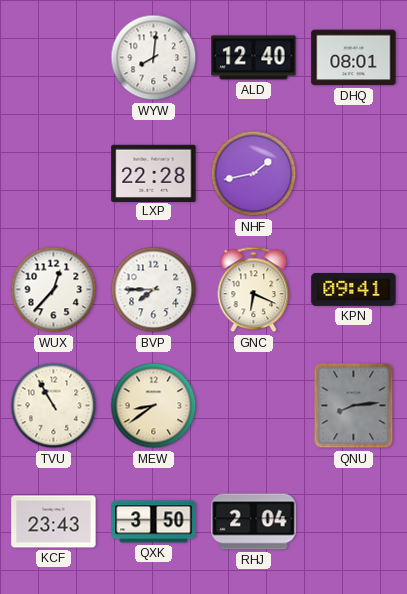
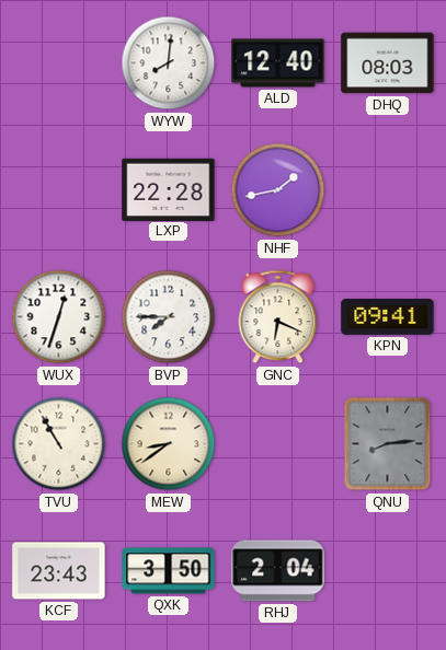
DHQ: 08:01 -> 08:03 (388, 63)
WUX: 12:37 -> 12:33 (59, 317)
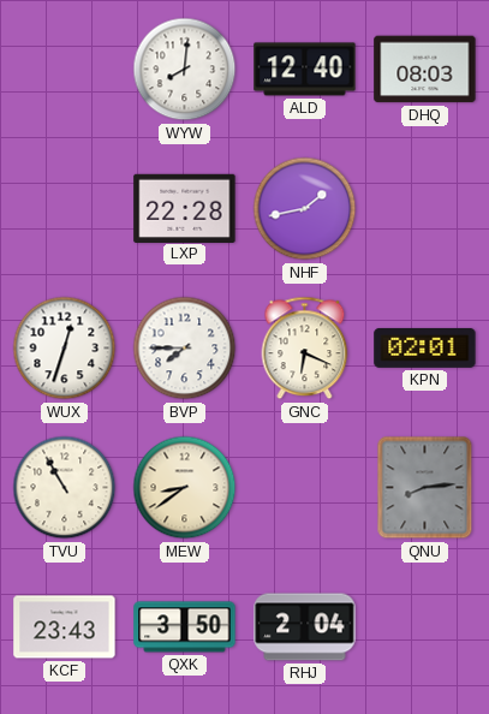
KPN: 09:41 -> 02:01 (425, 347)
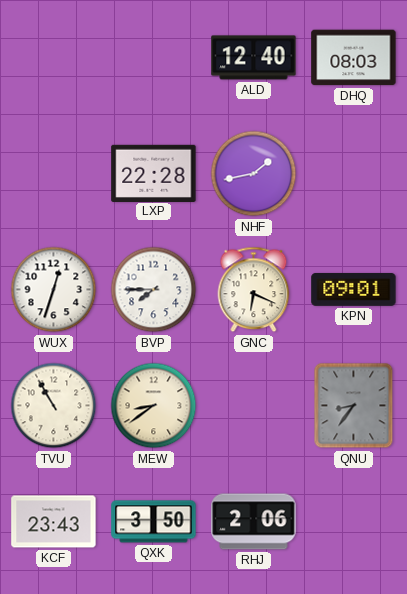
WYW: 8:01 -> none (185, 70)
KPN: 02:01 -> 09:01 (354, 289)
QNU: 8:14 -> 8:36 (354, 406)
RHJ: 2:04 -> 2:06 (254, 522)
